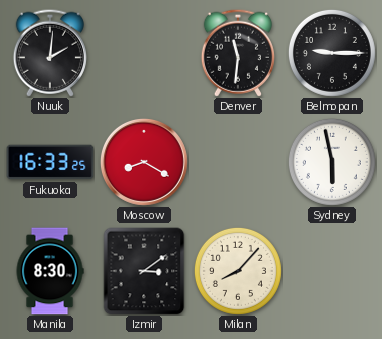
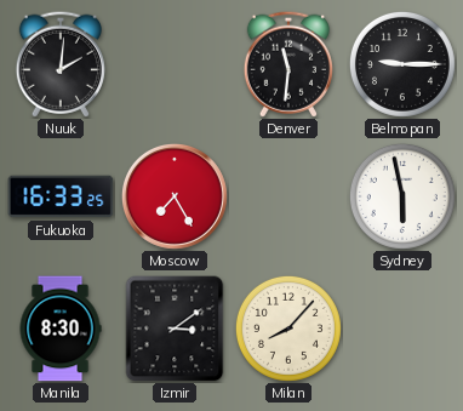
Moscow: 8:20 -> 7:25 (175, 196)
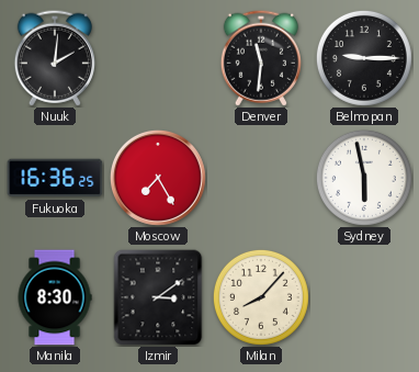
Fukuoka: 16:33 -> 16:36 (55, 178)
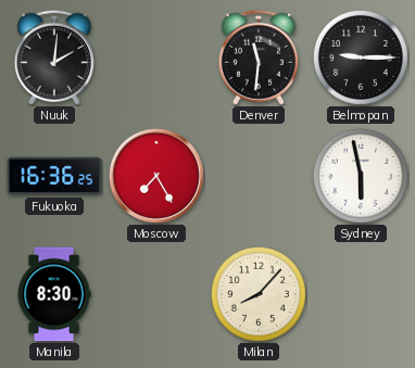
Izmir: 3:09 -> none (158, 297)
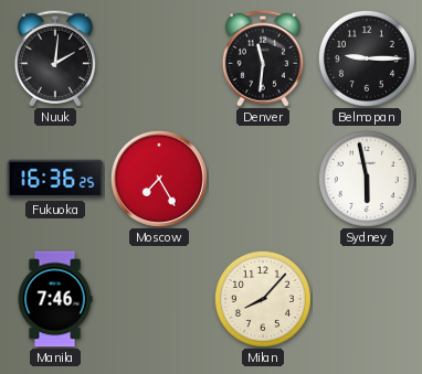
Manila: 8:30 -> 7:46 (55, 299)
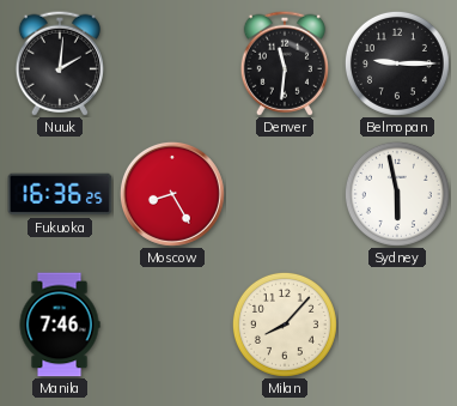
Moscow: 7:25 -> 8:25 (172, 194)
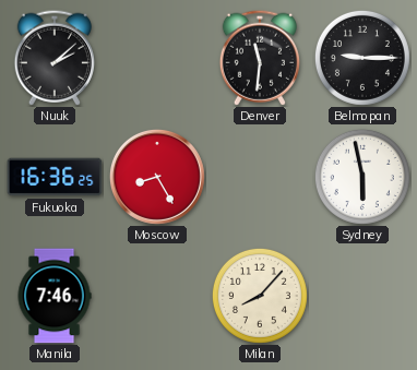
Nuuk: 2:01 -> 2:08 (55, 58)
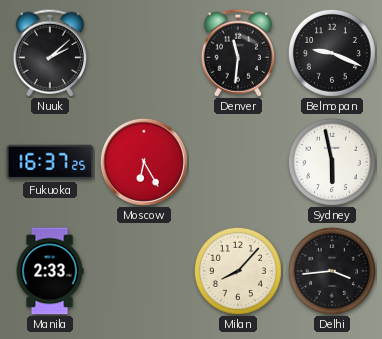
Belmopan: 9:15 -> 9:19 (332, 53)
Fukuoka: 16:36 -> 16:37 (50, 162)
Moscow: 8:25 -> 6:25 (144, 162)
Manila: 7:46 -> 2:33 (50, 271)
Delhi: none -> 3:44 (332, 271)
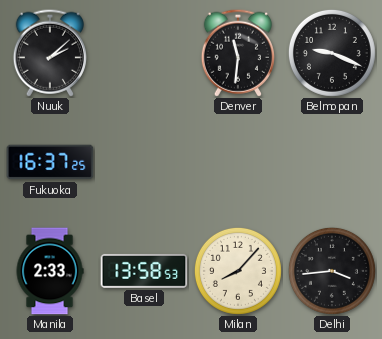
Moscow: 6:25 -> none (144, 162)
Sydney: 5:58 -> none (332, 162)
Basel: none -> 13:58 (144, 271)
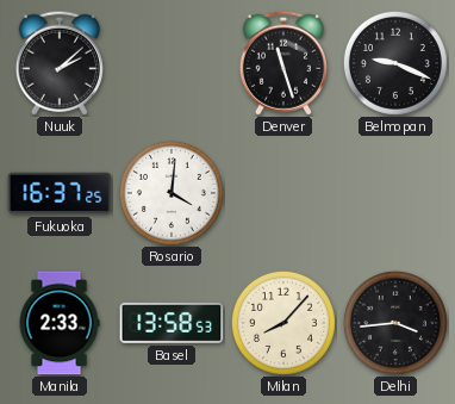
Denver: 11:31 -> 11:27 (283, 63)
Rosario: none -> 4:01 (172, 193)
